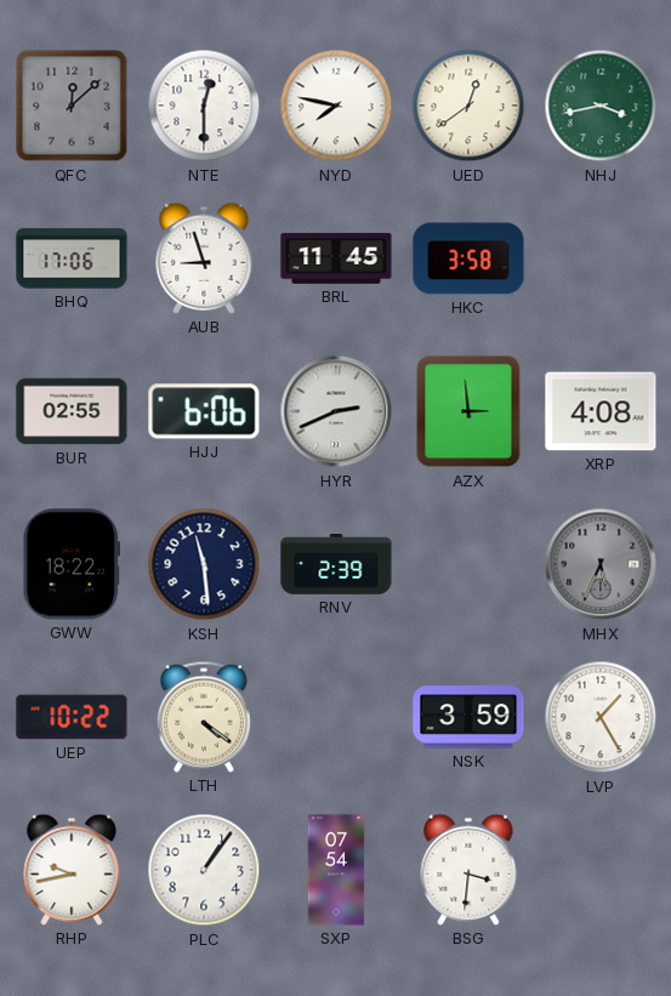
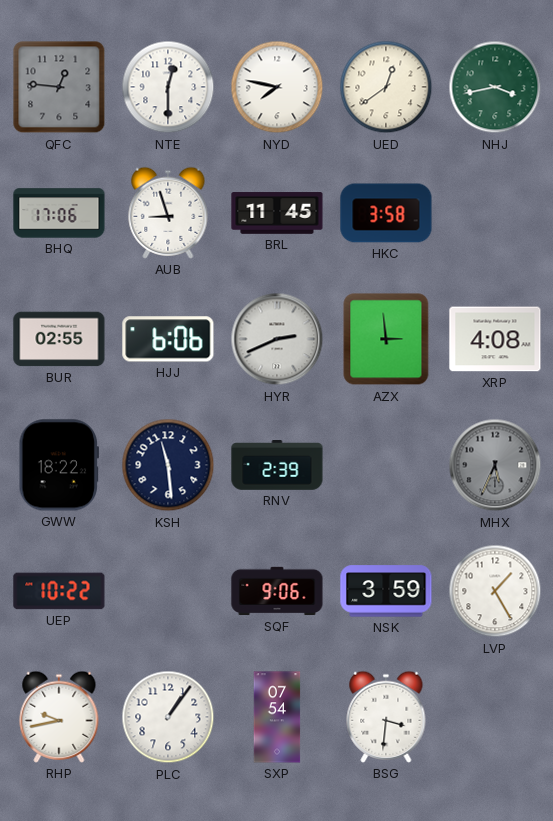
QFC: 12:08 -> 12:46 (59, 87)
LTH: 4:21 -> none (204, 717)
SQF: none -> 9:06 (277, 591)
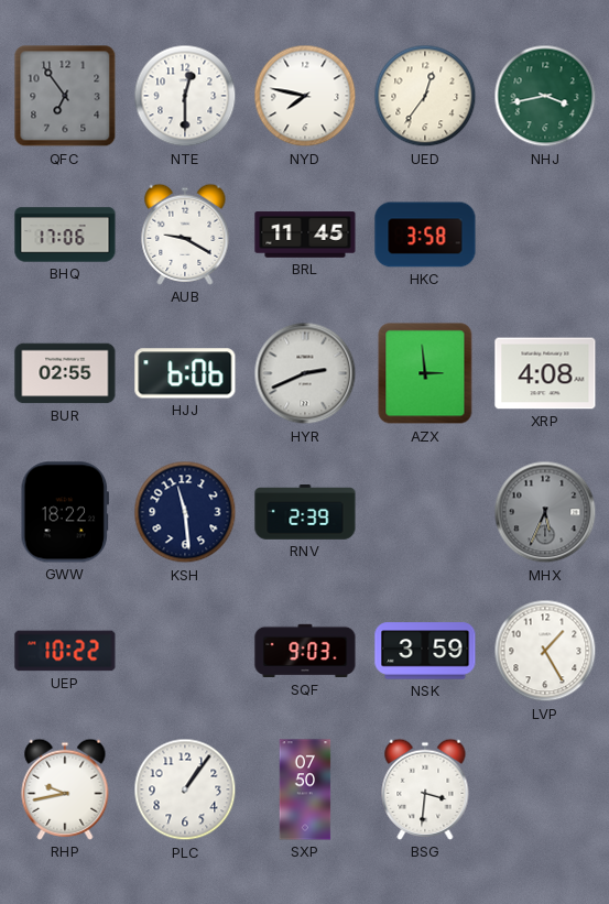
QFC: 12:46 -> 6:54 (65, 96)
UED: 12:39 -> 12:36 (425, 96)
AUB: 8:57 -> 9:20 (185, 235)
SQF: 9:06 -> 9:03 (305, 651)
SXP: 07:54 -> 07:50 (305, 789)
